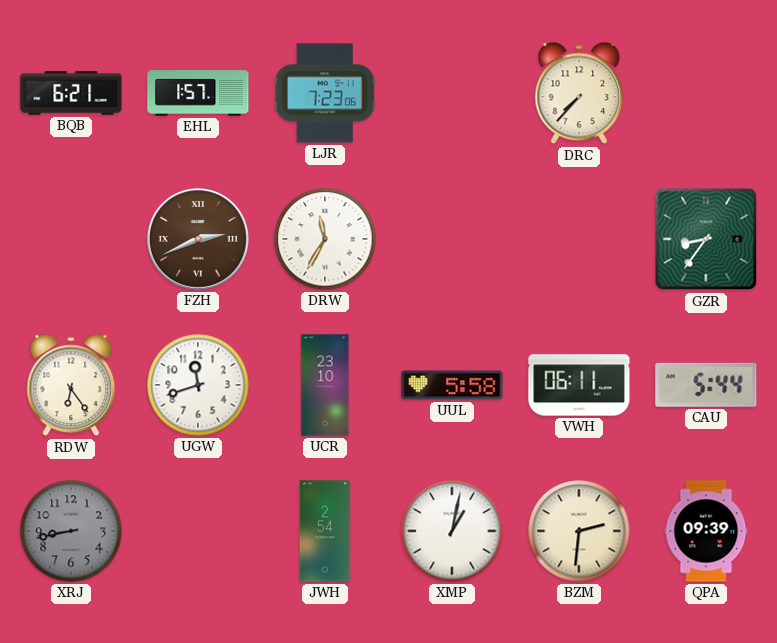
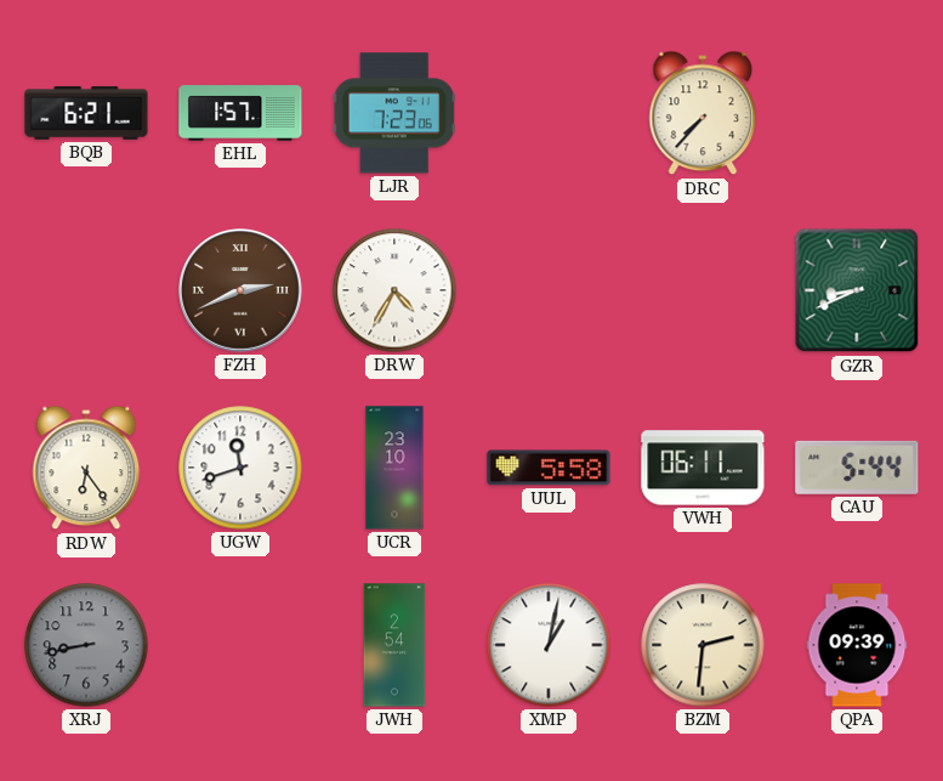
DRW: 11:35 -> 4:35 (394, 290)
GZR: 8:36 -> 8:41 (857, 290)
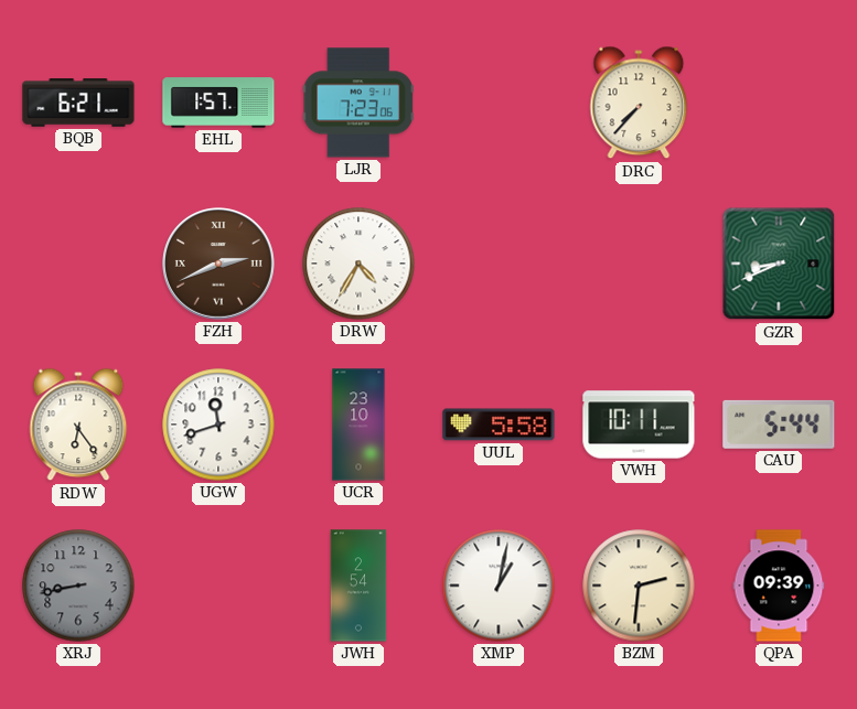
VWH: 06:11 -> 10:11 (639, 425)
